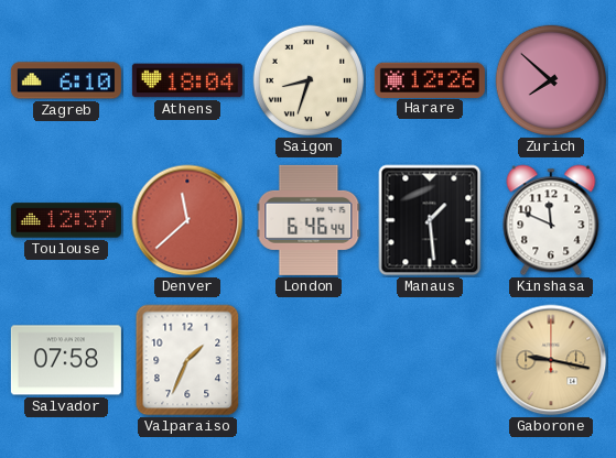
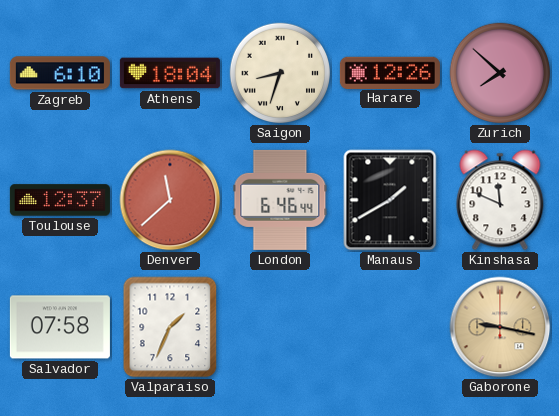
Manaus: 1:29 -> 1:40 (390, 200)
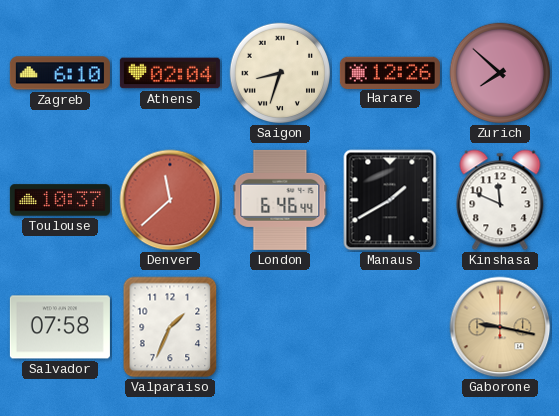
Athens: 18:04 -> 02:04 (170, 73)
Toulouse: 12:37 -> 10:37 (60, 200)
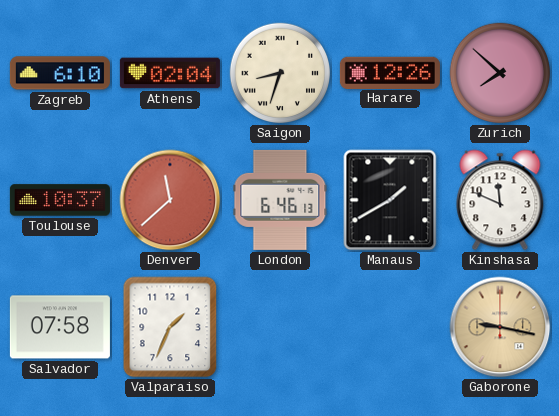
London: 6:46:44 -> 6:46:13 (280, 200)
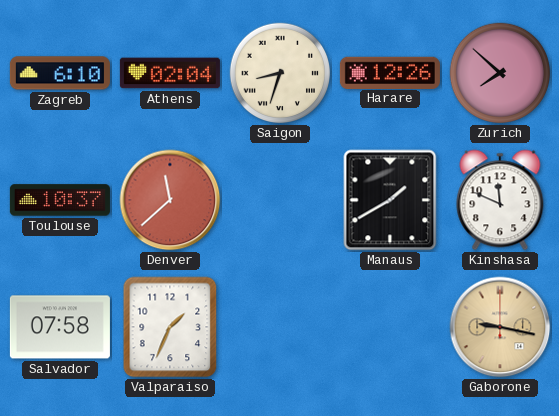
London: 6:46 -> none (280, 200)
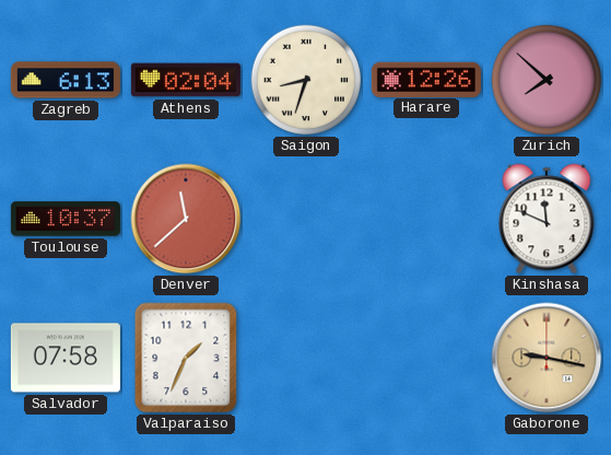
Zagreb: 6:10 -> 6:13 (66, 80)
Manaus: 1:40 -> none (390, 200)
